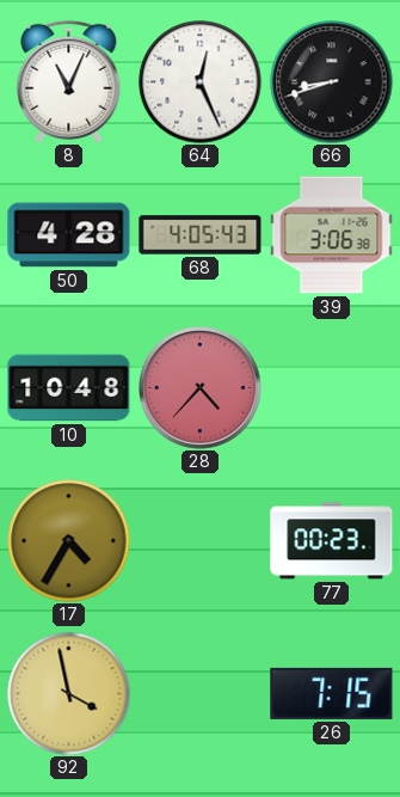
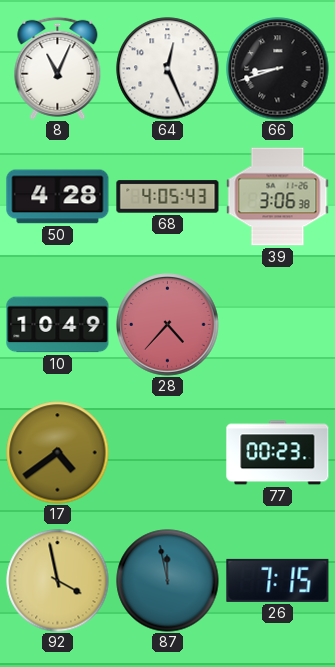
10: 10:48 -> 10:49 (58, 325)
17: 4:35 -> 4:39 (58, 453)
87: none -> 11:58 (168, 581)
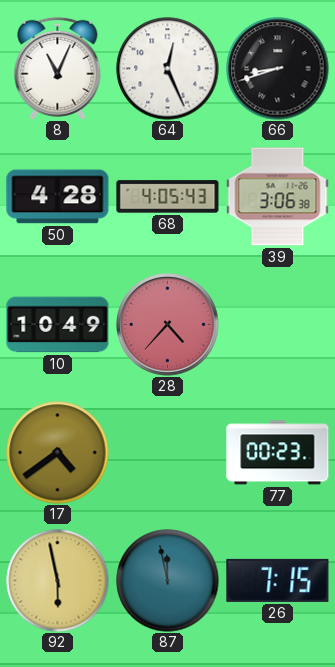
92: 3:58 -> 5:58 (58, 581)
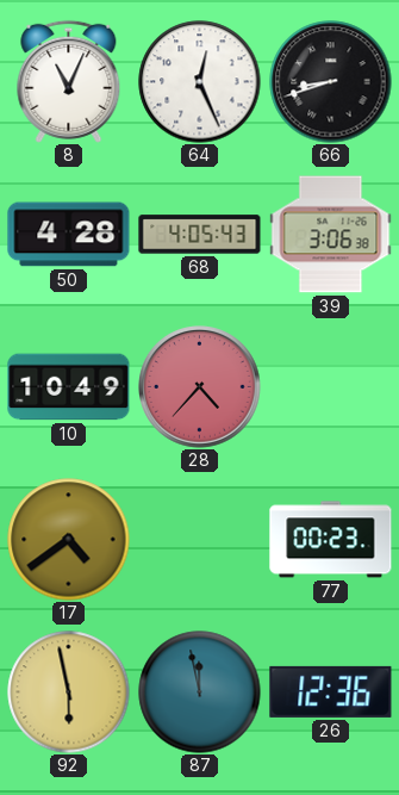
26: 7:15 -> 12:36 (331, 691)
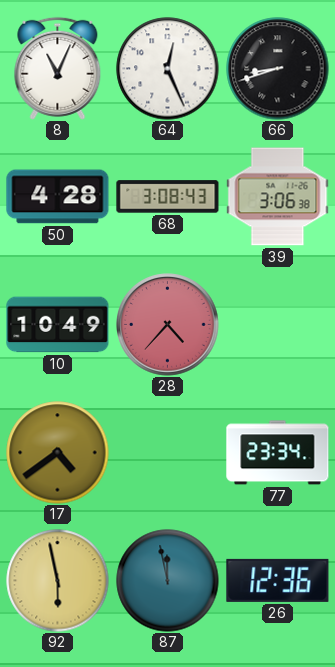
68: 4:05 -> 3:08 (168, 197)
77: 00:23 -> 23:34 (278, 453)
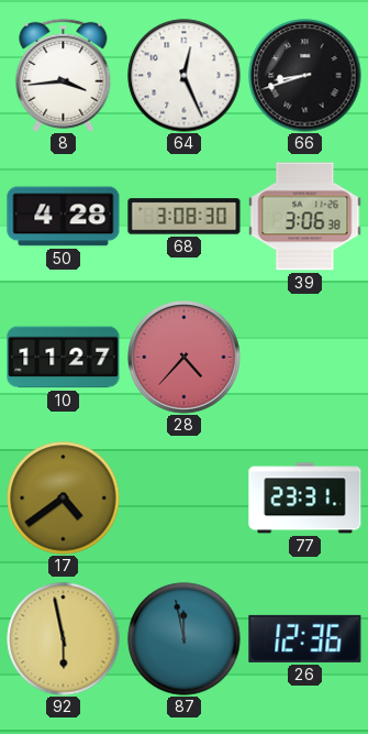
8: 11:04 -> 3:44 (64, 75)
68: 3:08:43 -> 3:08:30 (185, 217)
10: 10:49 -> 11:27 (64, 358)
77: 23:34 -> 23:31 (305, 499)
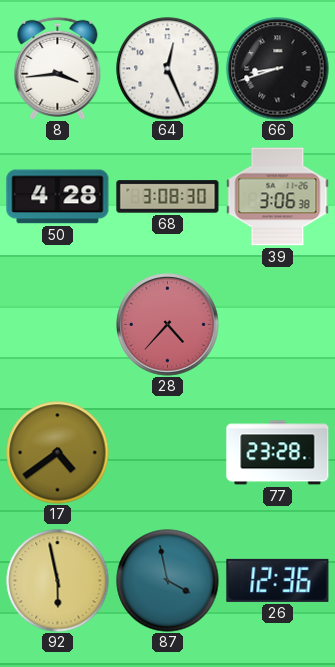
10: 11:27 -> none (64, 358)
77: 23:31 -> 23:28 (278, 453)
87: 11:58 -> 3:58 (168, 581)
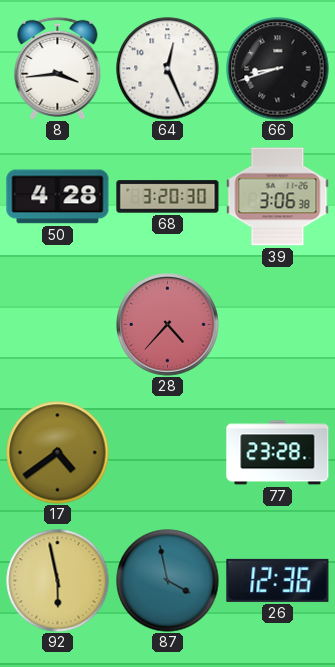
68: 3:08 -> 3:20 (168, 197)
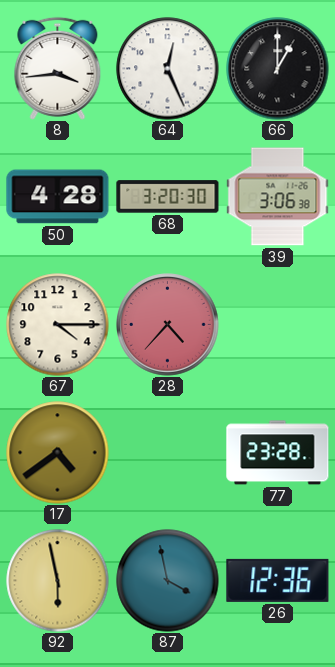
66: 8:42 -> 1:00 (278, 69)
67: none -> 4:15 (58, 325)
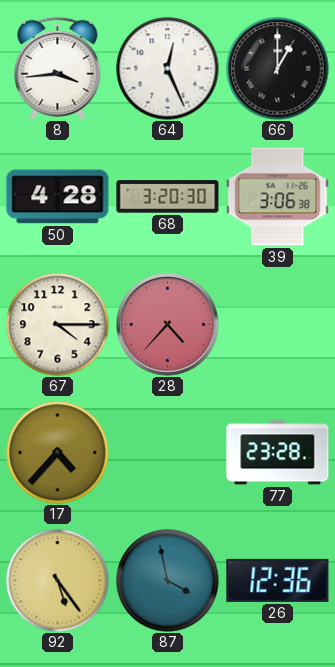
17: 4:39 -> 4:37 (58, 453)
92: 5:58 -> 5:24 (58, 581)
